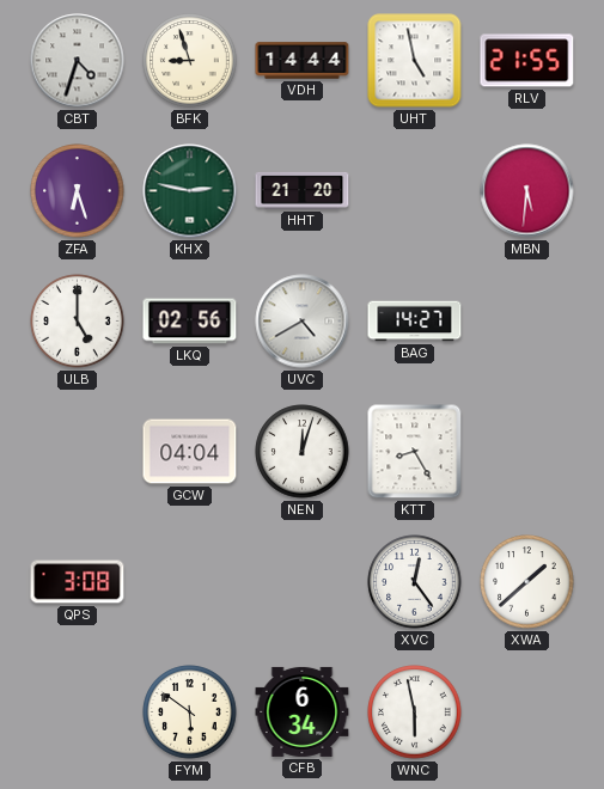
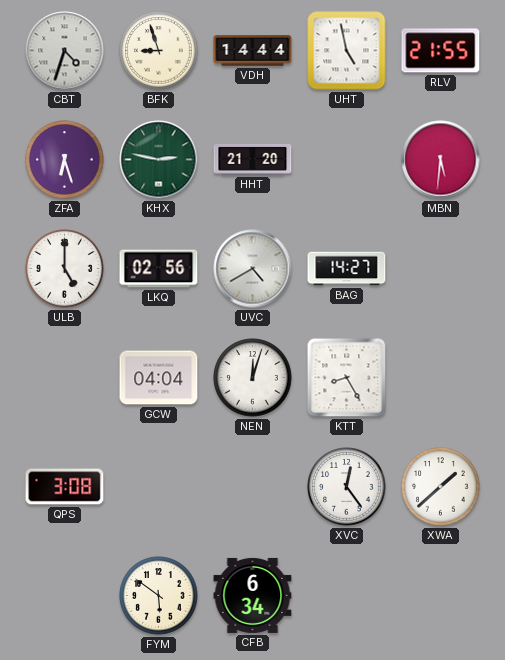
WNC: 5:58 -> none (415, 712)
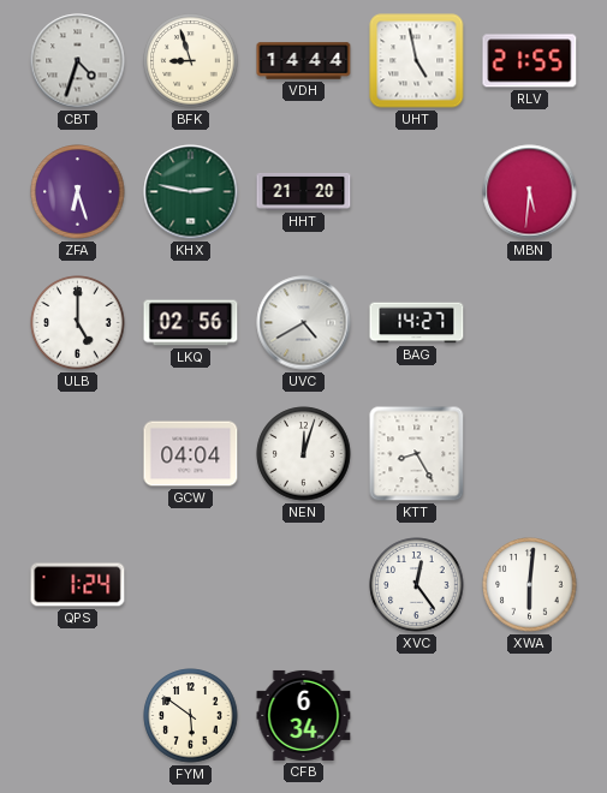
QPS: 3:08 -> 1:24 (78, 585)
XWA: 1:38 -> 6:01 (530, 585)
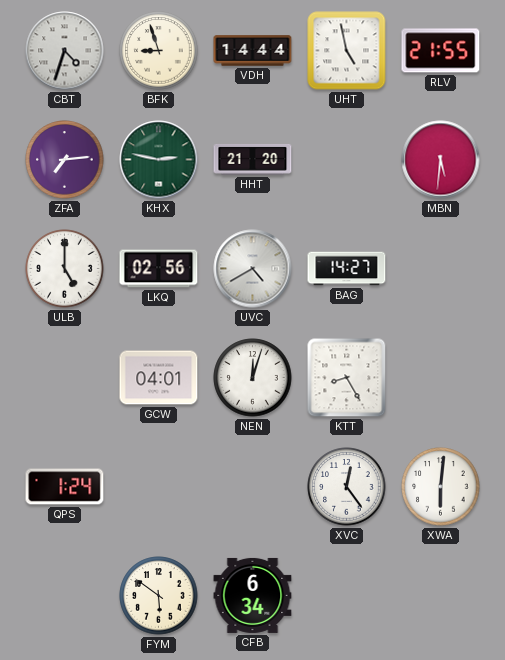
ZFA: 6:27 -> 7:14 (65, 160)
GCW: 04:04 -> 04:01 (159, 378)
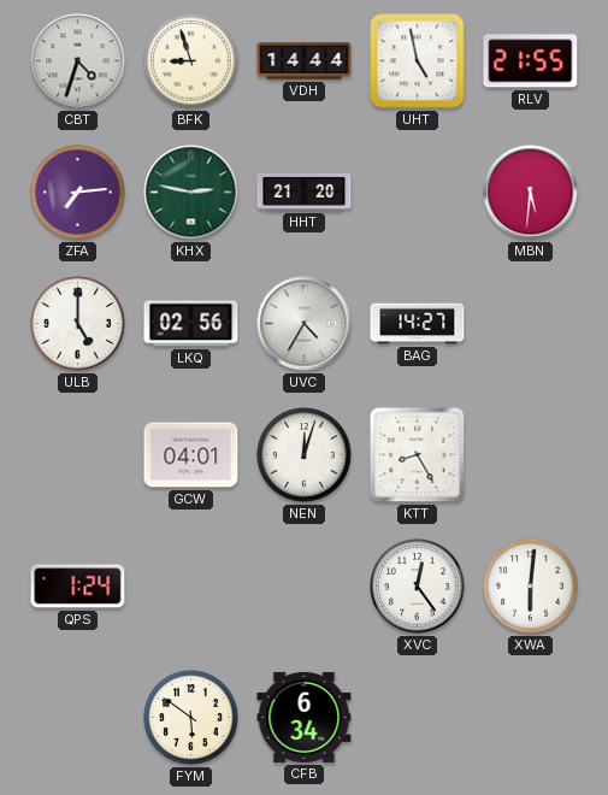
UVC: 4:40 -> 4:35 (305, 324)
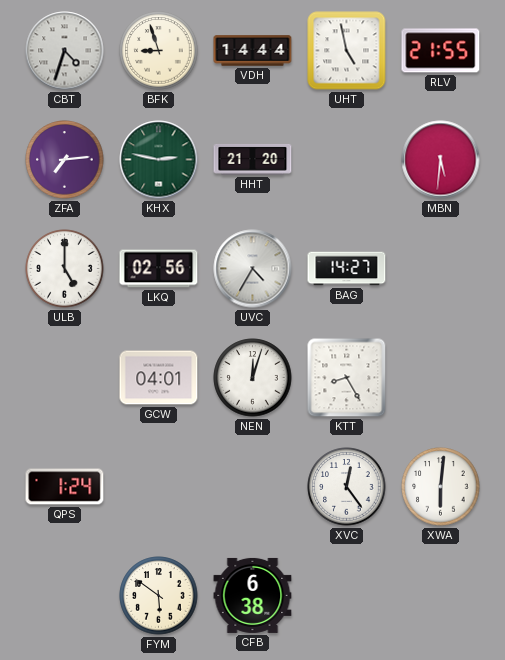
CFB: 6:34 -> 6:38 (253, 595)
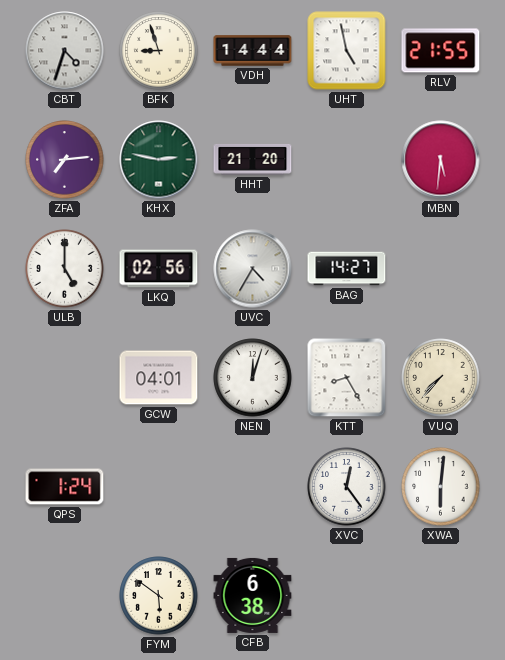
VUQ: none -> 7:37 (441, 378)
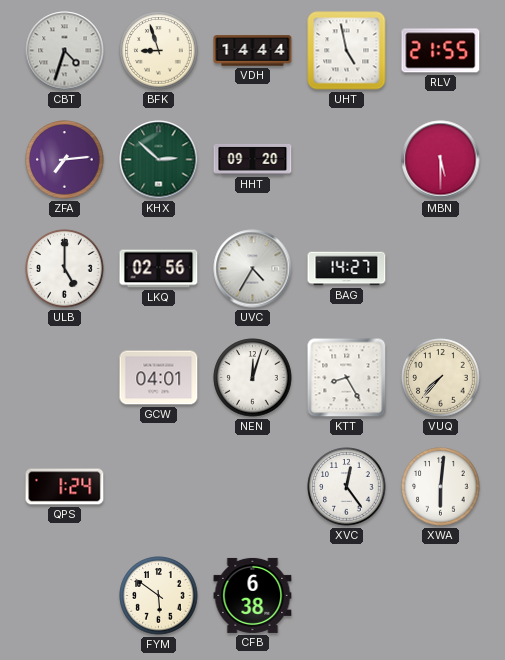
KHX: 2:47 -> 2:52 (159, 160)
HHT: 21:20 -> 09:20 (253, 159)
MBN: 5:31 -> 5:30 (441, 160)
